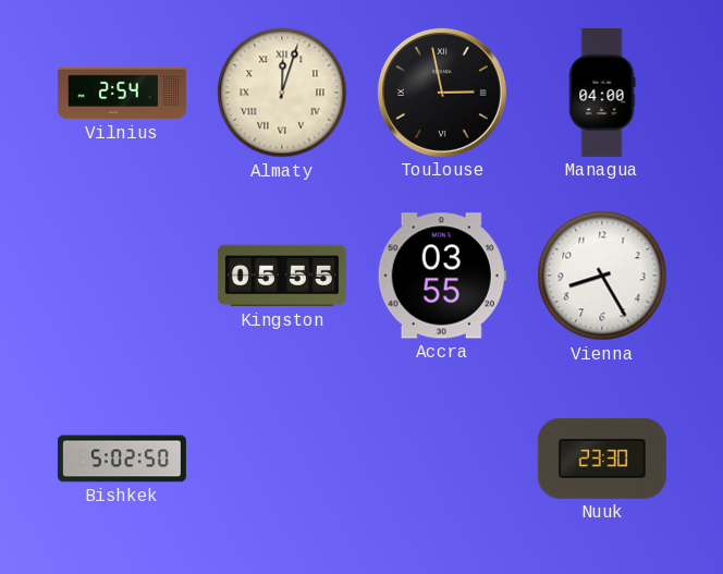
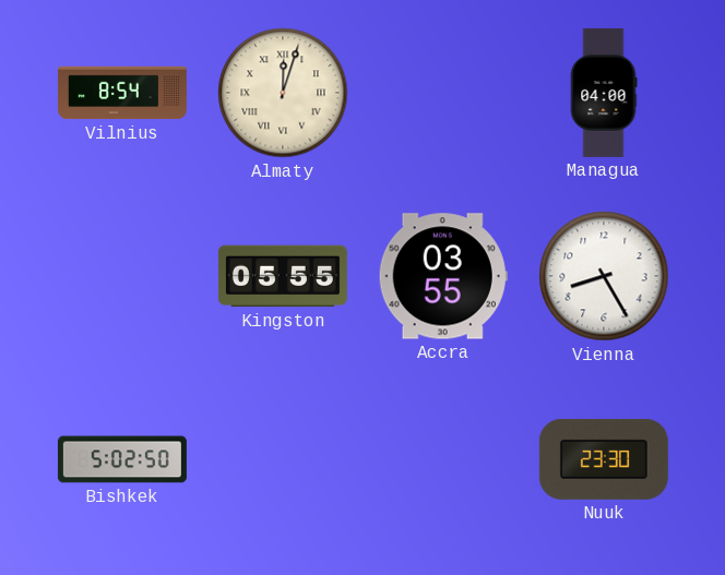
Vilnius: 2:54 -> 8:54 (122, 93)
Toulouse: 2:58 -> none (442, 93)
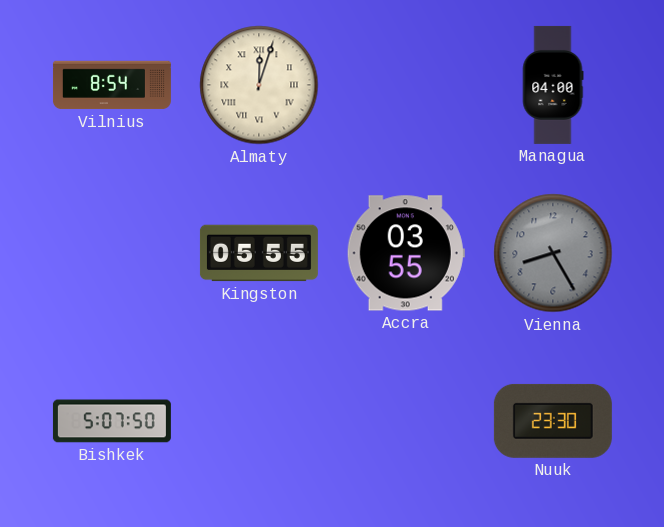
Vienna dial: white -> grey (553, 253)
Bishkek: 5:02 -> 5:07 (112, 421)
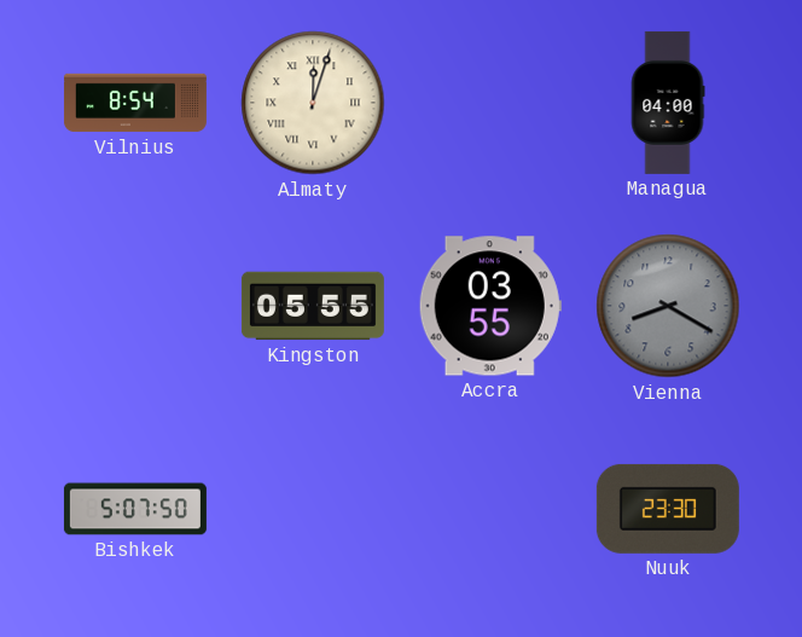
Vienna: 8:25 -> 8:20 (668, 306)
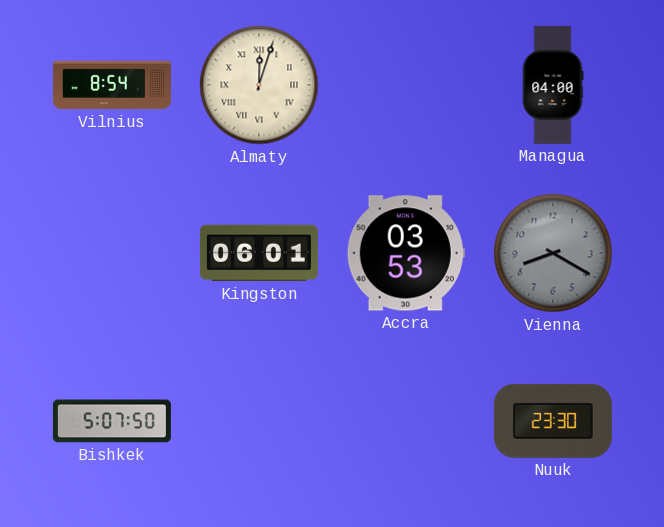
Kingston: 05:55 -> 06:01 (259, 253)
Accra: 03:55 -> 03:53 (406, 253)
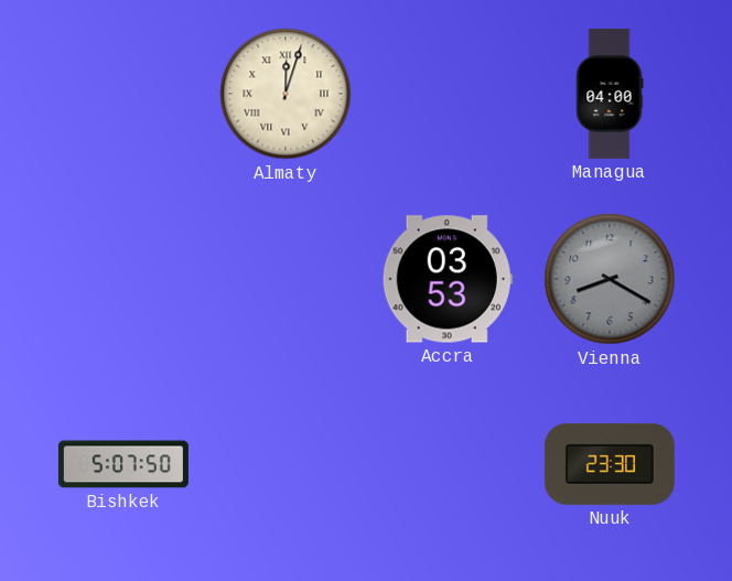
Vilnius: 8:54 -> none (112, 85)
Kingston: 06:01 -> none (259, 253)
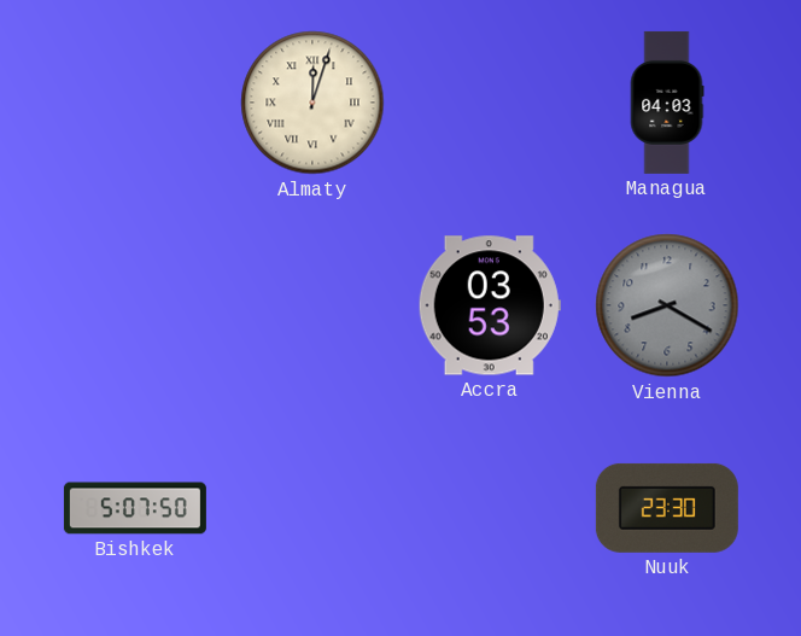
Managua: 04:00 -> 04:03 (667, 103)
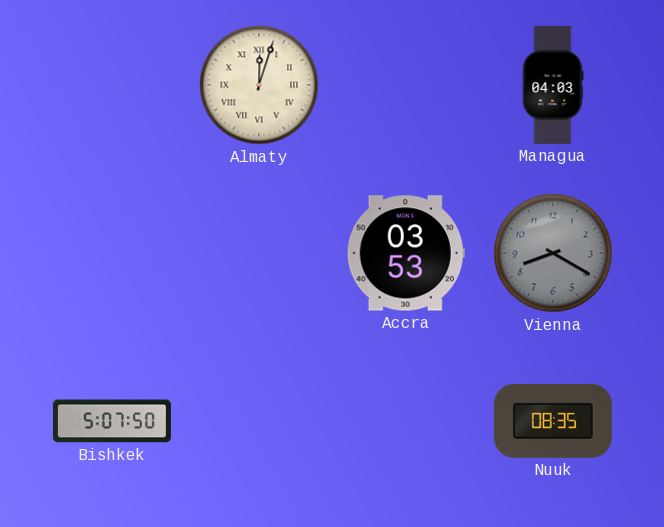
Nuuk: 23:30 -> 08:35 (553, 421)
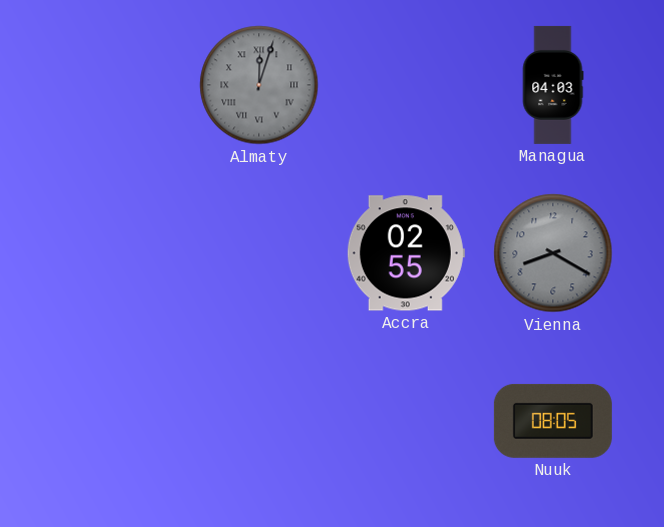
Almaty dial: cream -> grey (259, 85)
Accra: 03:53 -> 02:55 (406, 253)
Bishkek: 5:07 -> none (112, 421)
Nuuk: 08:35 -> 08:05 (553, 421)
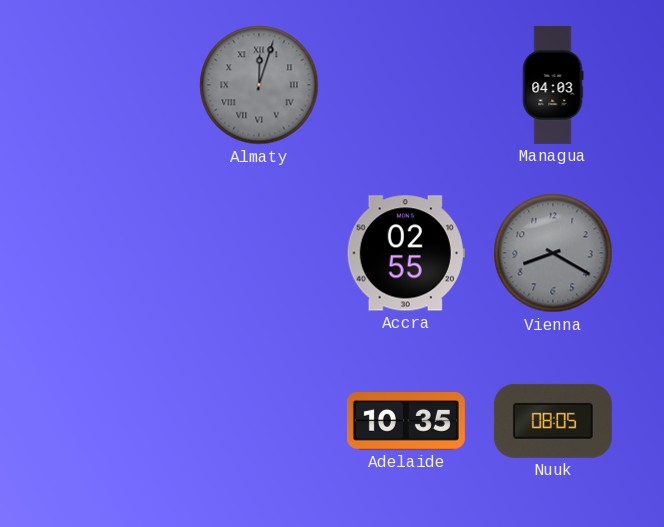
Adelaide: none -> 10:35 (406, 422)
